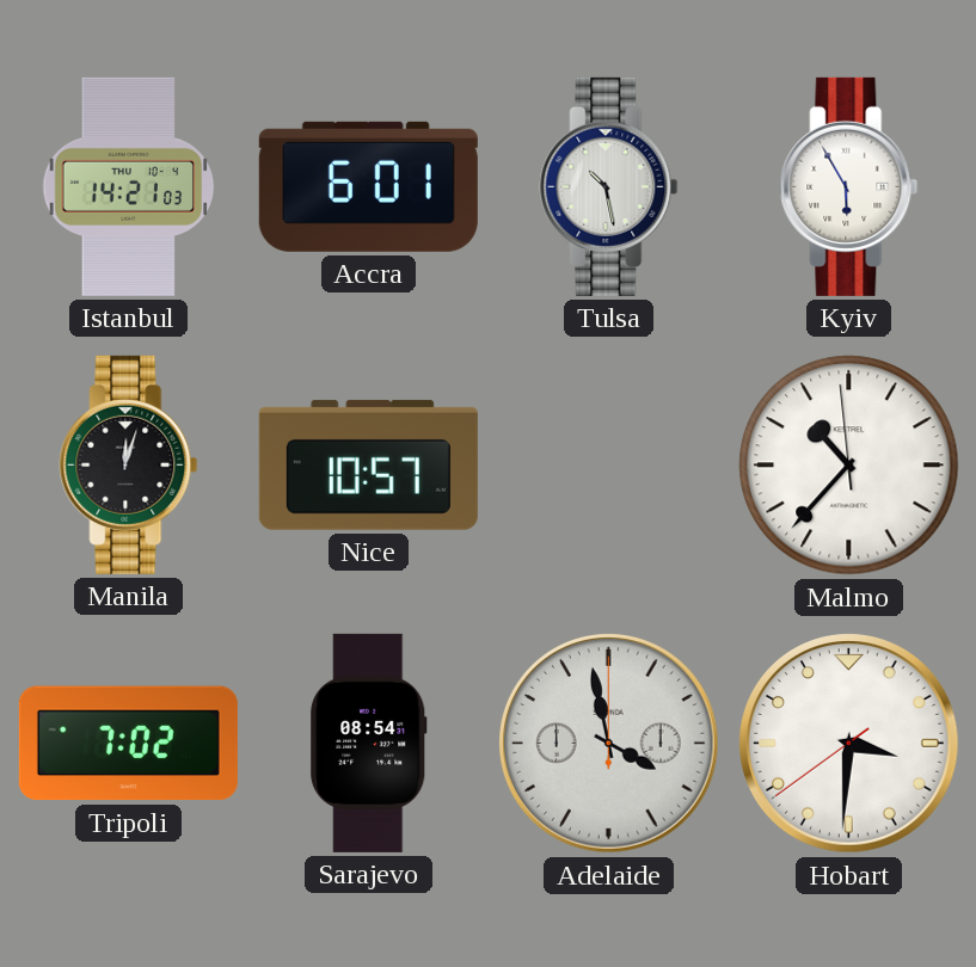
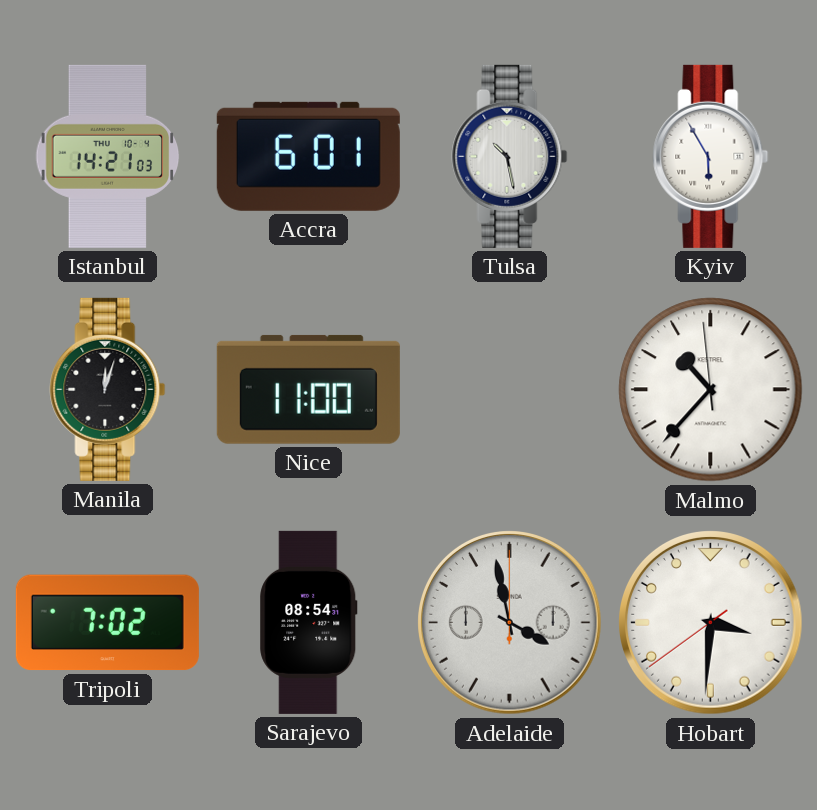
Nice: 10:57 -> 11:00 (308, 389)
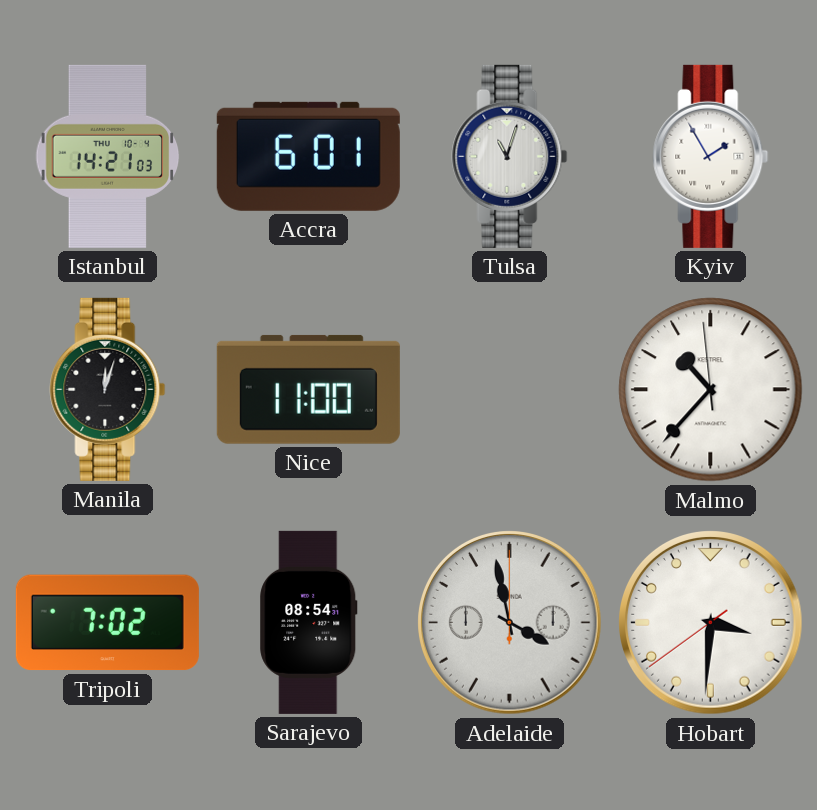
Tulsa: 10:28 -> 11:03 (510, 156)
Kyiv: 5:55 -> 1:55 (711, 156)
